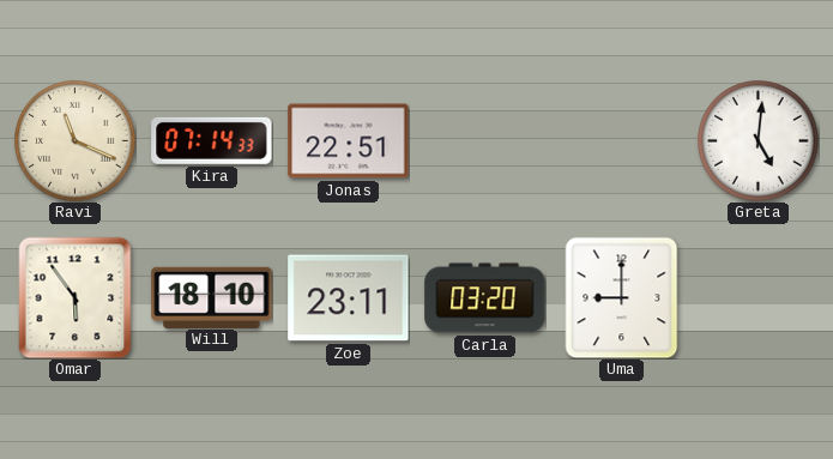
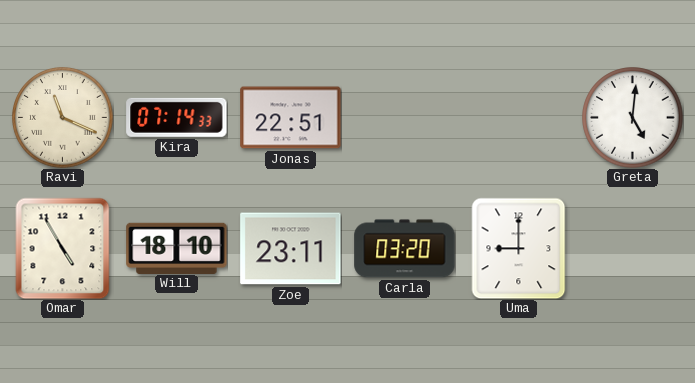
Omar: 5:54 -> 4:55 (63, 248)
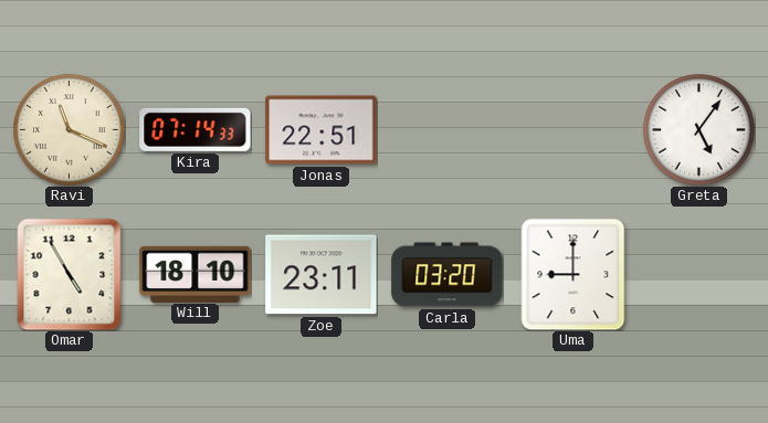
Greta: 5:01 -> 5:06 (699, 130)
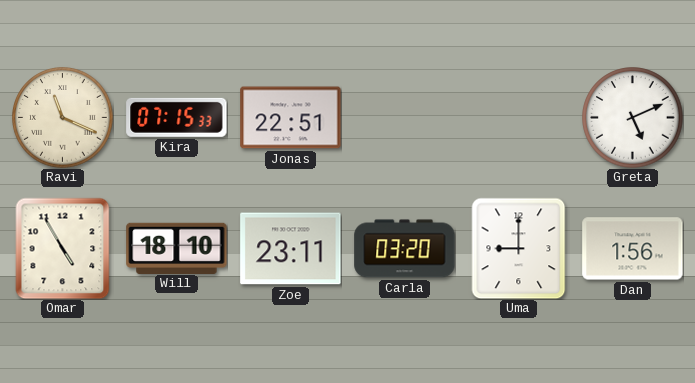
Kira: 07:14 -> 07:15 (177, 117)
Greta: 5:06 -> 5:11 (633, 118)
Dan: none -> 1:56 (633, 249)
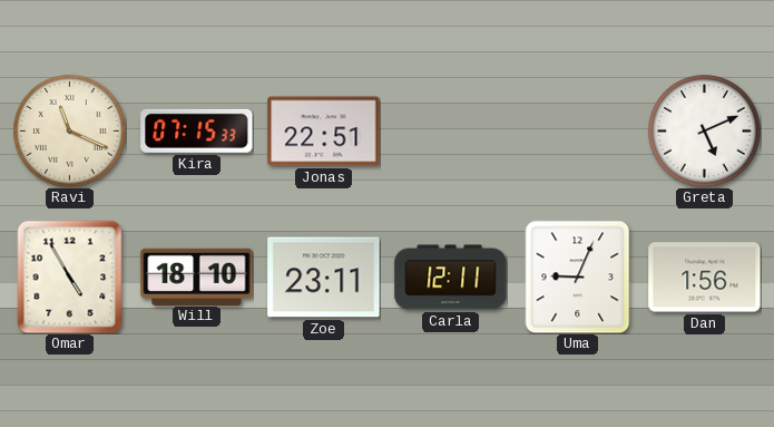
Carla: 03:20 -> 12:11 (451, 278)
Uma: 9:00 -> 9:04 (578, 276)
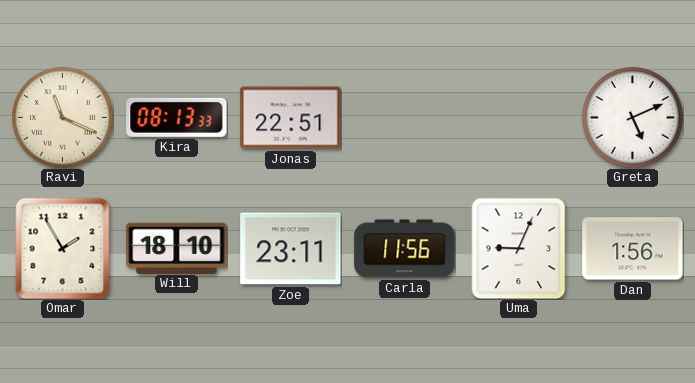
Kira: 07:15 -> 08:13 (177, 117)
Omar: 4:55 -> 1:55 (63, 248)
Carla: 12:11 -> 11:56 (405, 249)
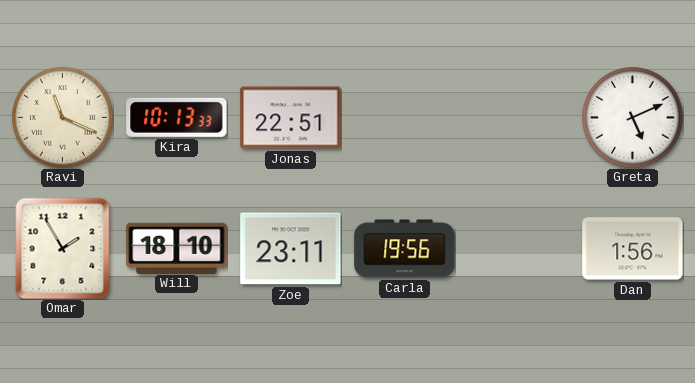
Kira: 08:13 -> 10:13 (177, 117)
Carla: 11:56 -> 19:56 (405, 249)
Uma: 9:04 -> none (519, 248)
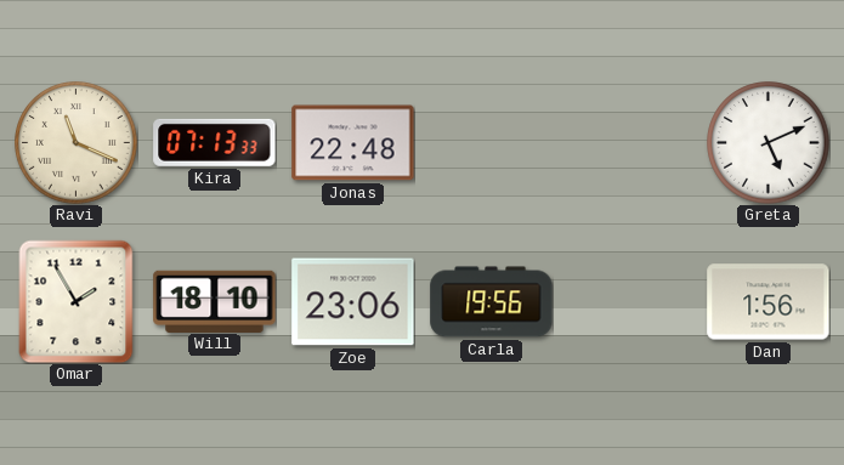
Kira: 10:13 -> 07:13 (215, 142)
Jonas: 22:51 -> 22:48 (353, 143)
Zoe: 23:11 -> 23:06 (353, 302)
